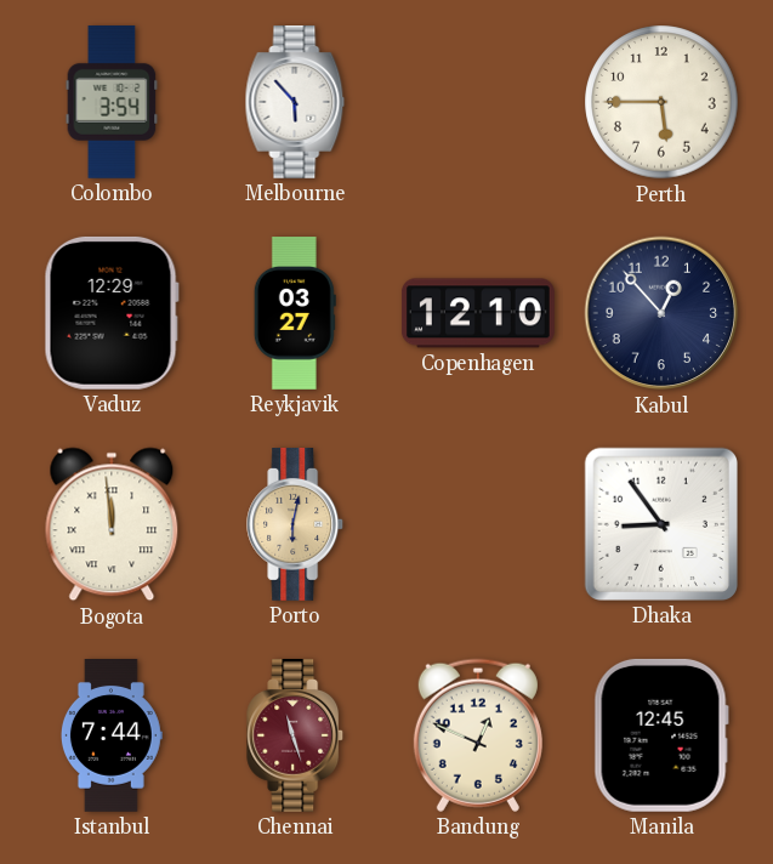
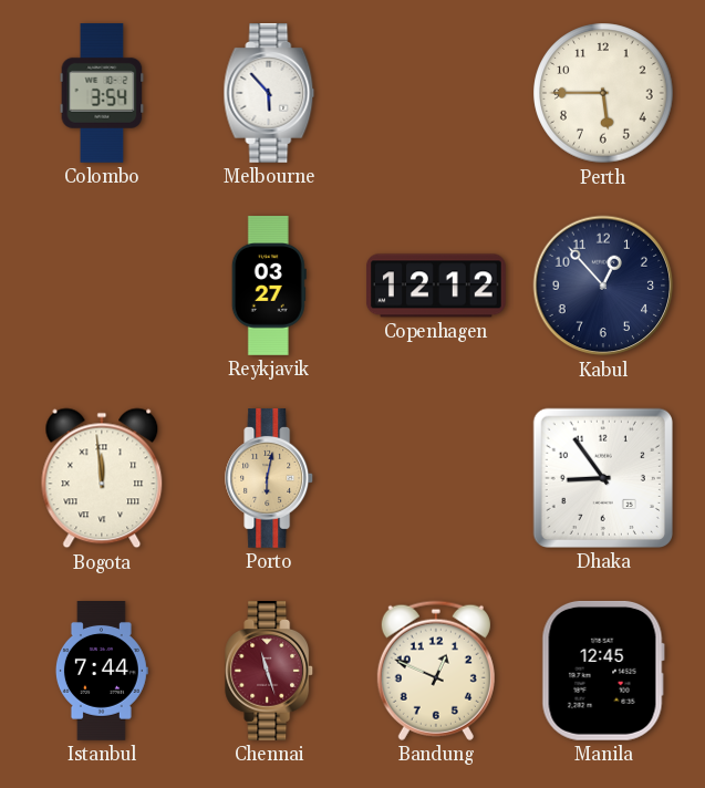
Vaduz: 12:29 -> none (112, 313)
Copenhagen: 12:10 -> 12:12 (437, 286)
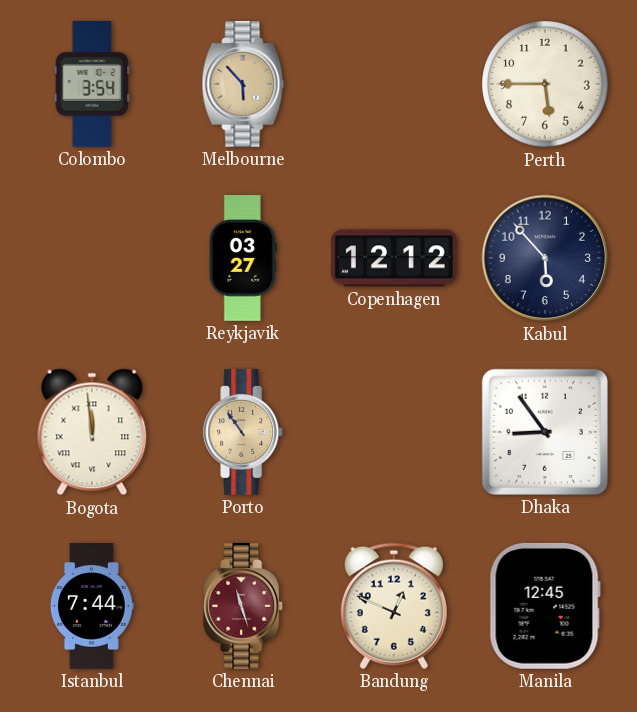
Melbourne dial: white -> champagne (243, 85)
Kabul: 12:53 -> 5:53 (545, 258)
Porto: 6:02 -> 10:54 (244, 433)
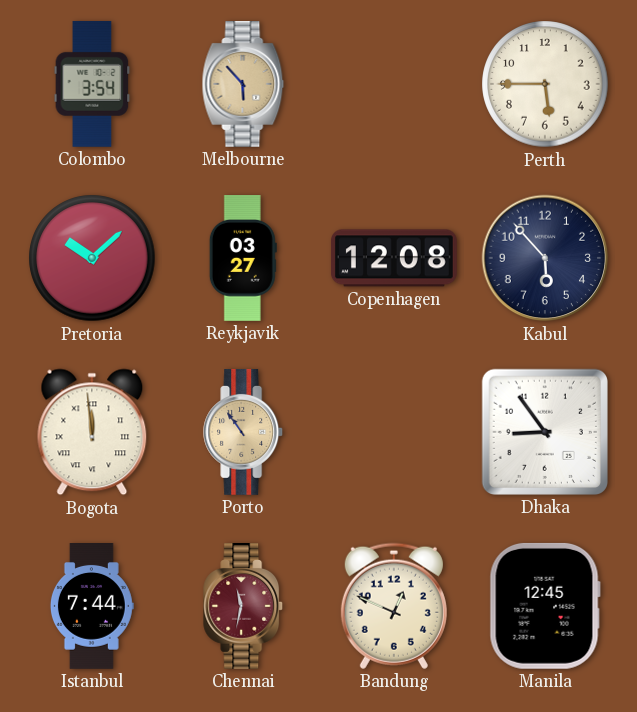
Pretoria: none -> 10:08 (92, 258)
Copenhagen: 12:12 -> 12:08 (395, 258)
Chennai: 11:27 -> 11:32 (244, 607)
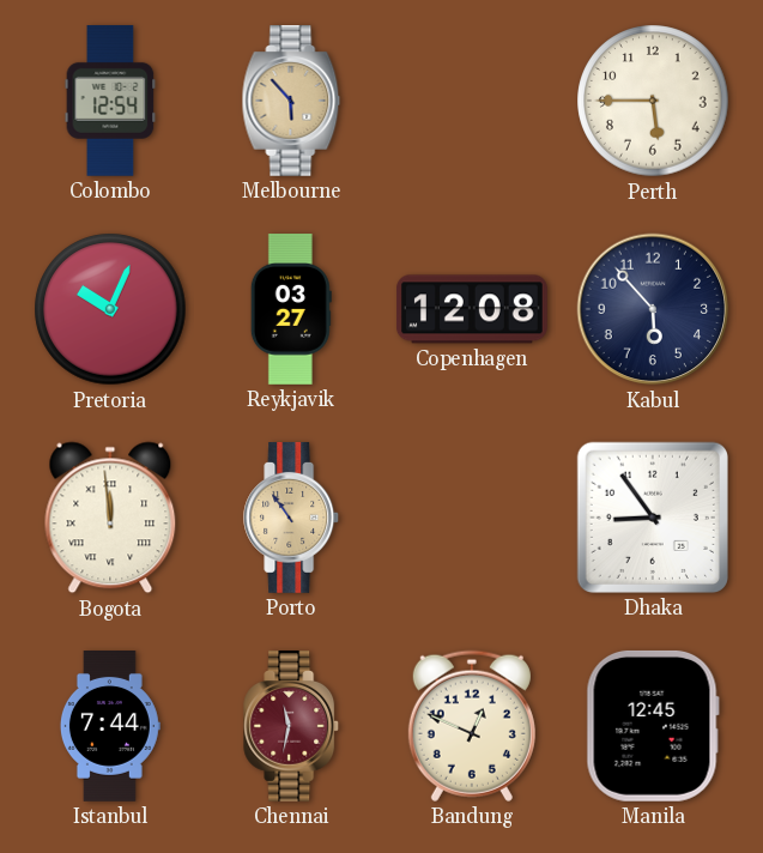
Colombo: 3:54 -> 12:54 (110, 101)
Pretoria: 10:08 -> 10:04 (110, 309)
